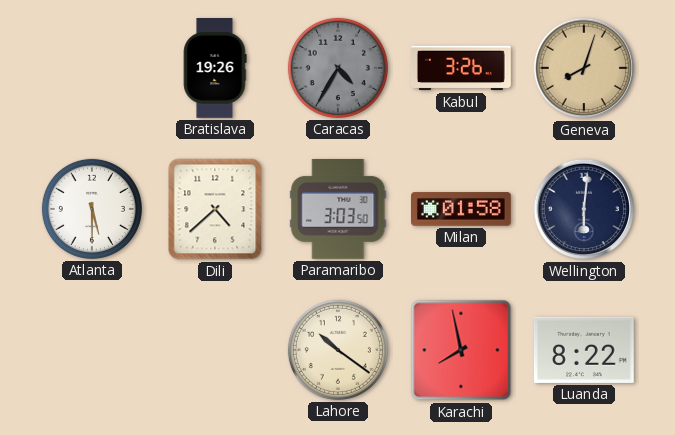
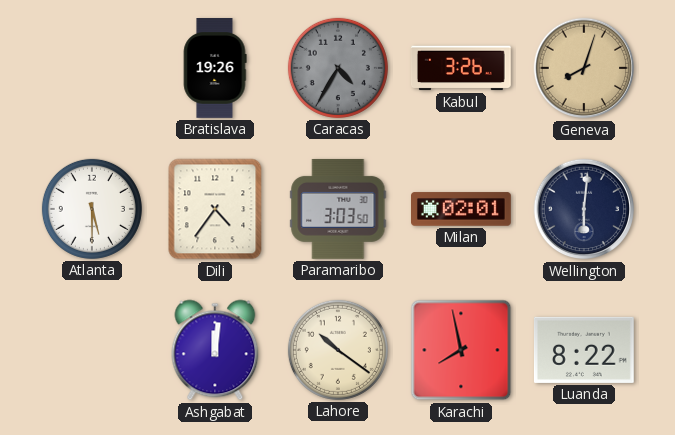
Dili: 4:38 -> 4:36 (215, 209)
Milan: 01:58 -> 02:01 (462, 209)
Ashgabat: none -> 12:01 (215, 350)
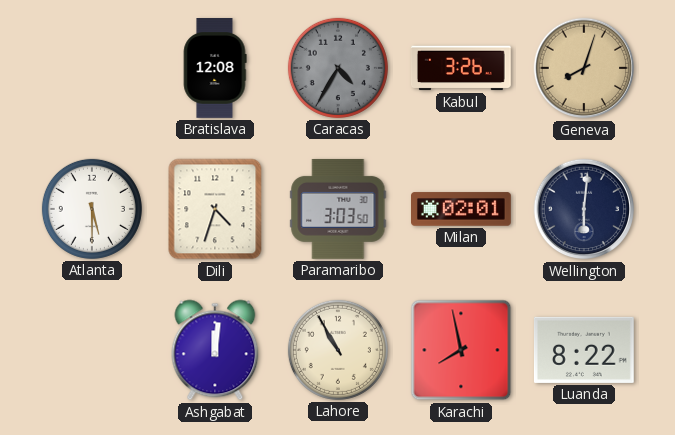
Bratislava: 19:26 -> 12:08 (215, 69)
Dili: 4:36 -> 4:33 (215, 209)
Lahore: 10:21 -> 10:55 (338, 350)
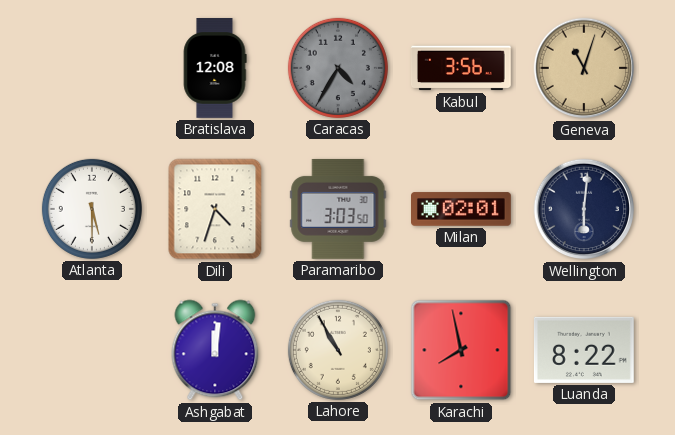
Kabul: 3:26 -> 3:56 (461, 68)
Geneva: 8:03 -> 11:03 (584, 68)
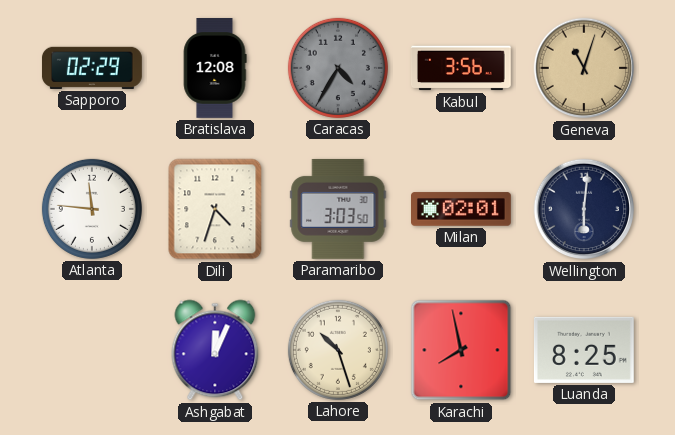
Sapporo: none -> 02:29 (92, 68)
Atlanta: 5:30 -> 11:46 (92, 209)
Ashgabat: 12:01 -> 12:04 (215, 350)
Lahore: 10:55 -> 10:27 (338, 350)
Luanda: 8:22 -> 8:25 (584, 350)
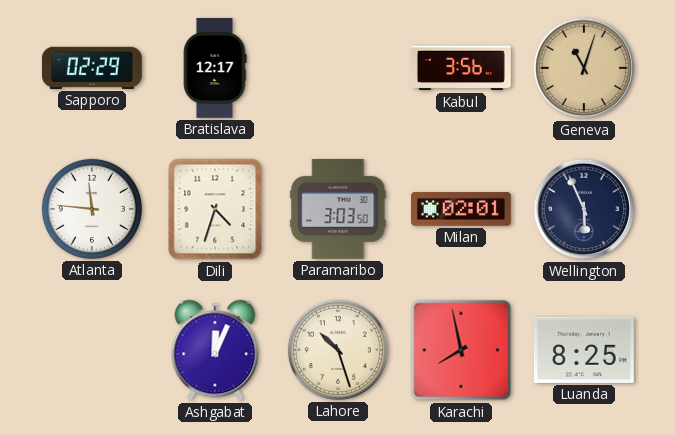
Bratislava: 12:08 -> 12:17 (215, 69)
Caracas: 4:35 -> none (338, 68)
Wellington: 6:01 -> 5:56 (584, 209)
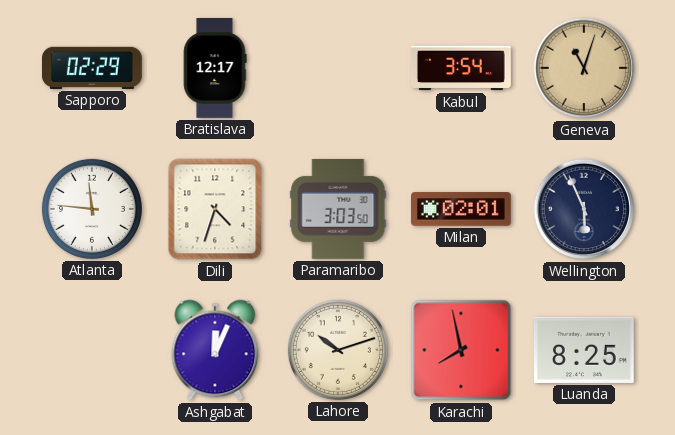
Kabul: 3:56 -> 3:54 (461, 68)
Lahore: 10:27 -> 10:12 (338, 350)
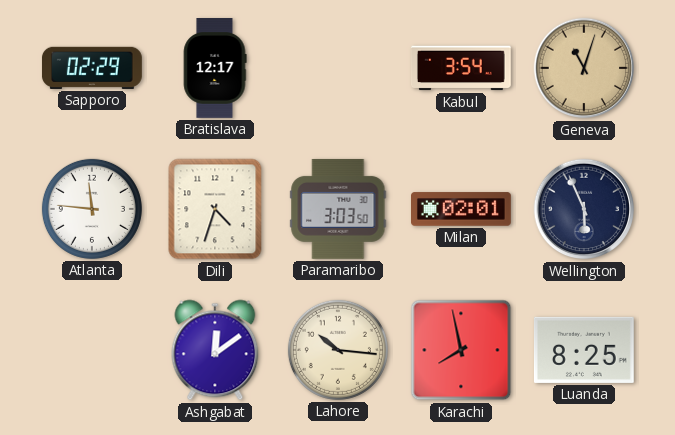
Ashgabat: 12:04 -> 12:09 (215, 350)
Lahore: 10:12 -> 10:16 (338, 350)
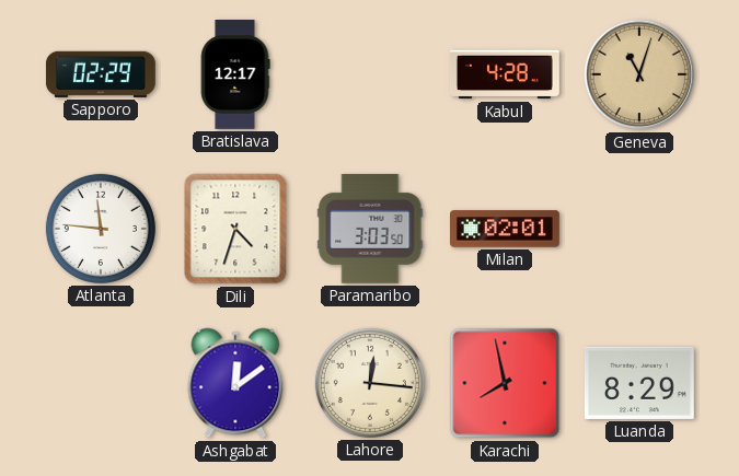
Kabul: 3:54 -> 4:28 (505, 74)
Wellington: 5:56 -> none (584, 209)
Lahore: 10:16 -> 12:16 (370, 383)
Luanda: 8:25 -> 8:29 (639, 383)
